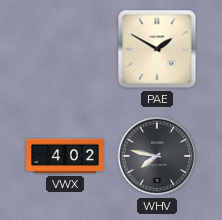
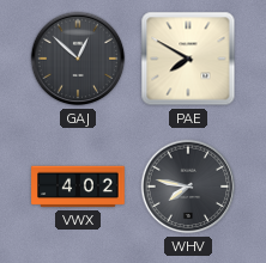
GAJ: none -> 12:52 (78, 59)
PAE: 1:50 -> 7:50 (188, 59)
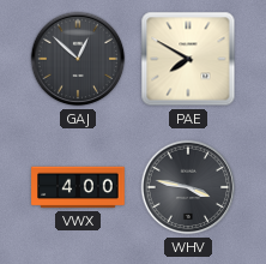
VWX: 4:02 -> 4:00 (78, 187)
WHV: 7:47 -> 3:47 (188, 187)
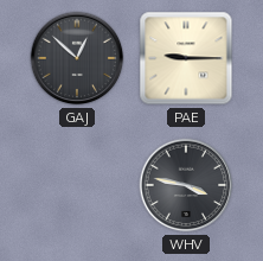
PAE: 7:50 -> 9:15 (186, 58)
VWX: 4:00 -> none (78, 187)
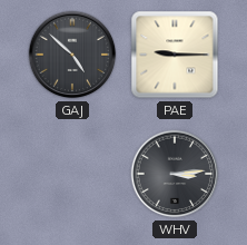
GAJ: 12:52 -> 4:52 (72, 55)
WHV: 3:47 -> 3:14 (175, 174)
